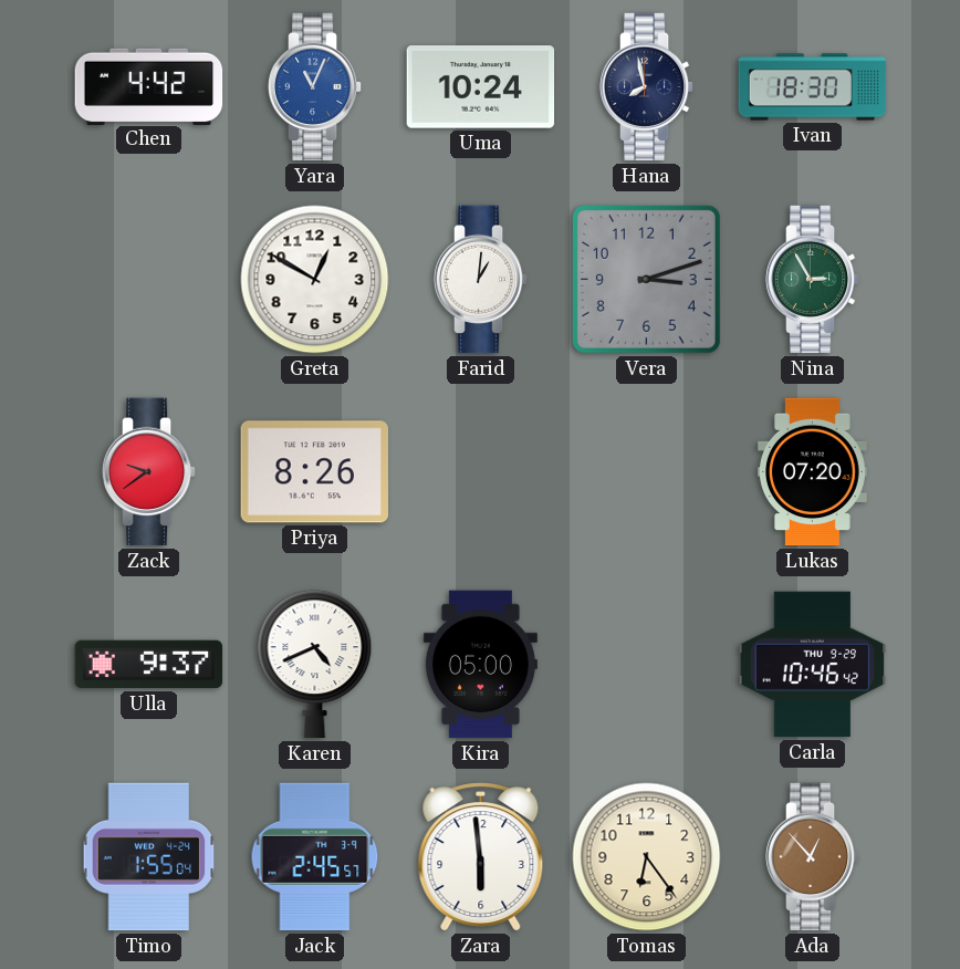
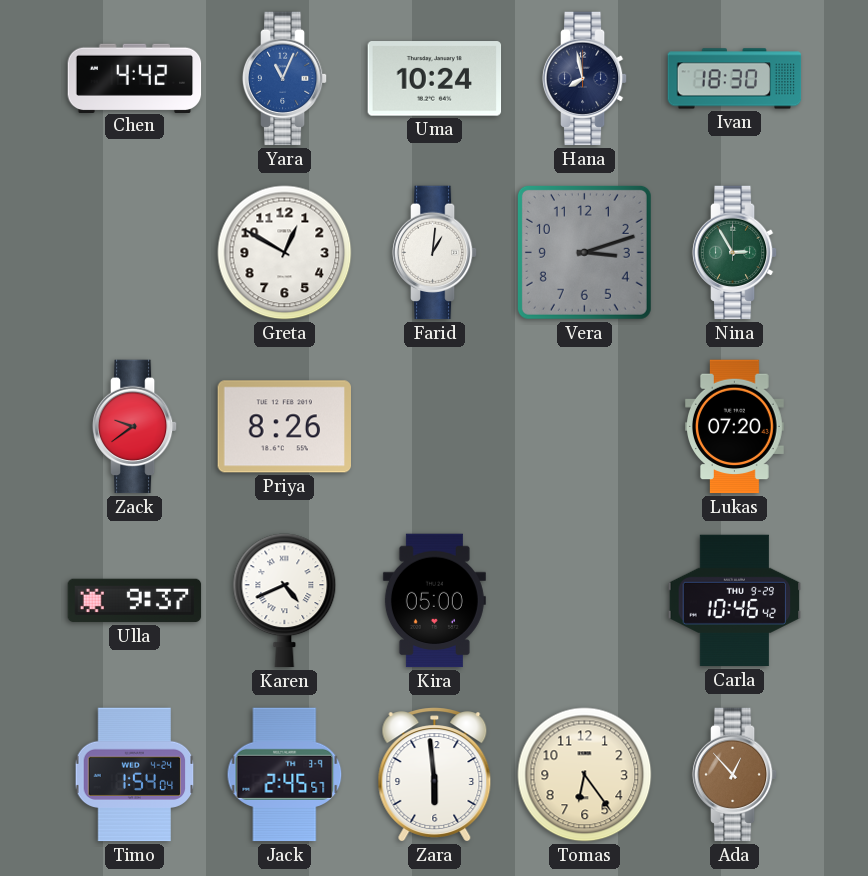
Timo: 1:55 -> 1:54 (135, 775)
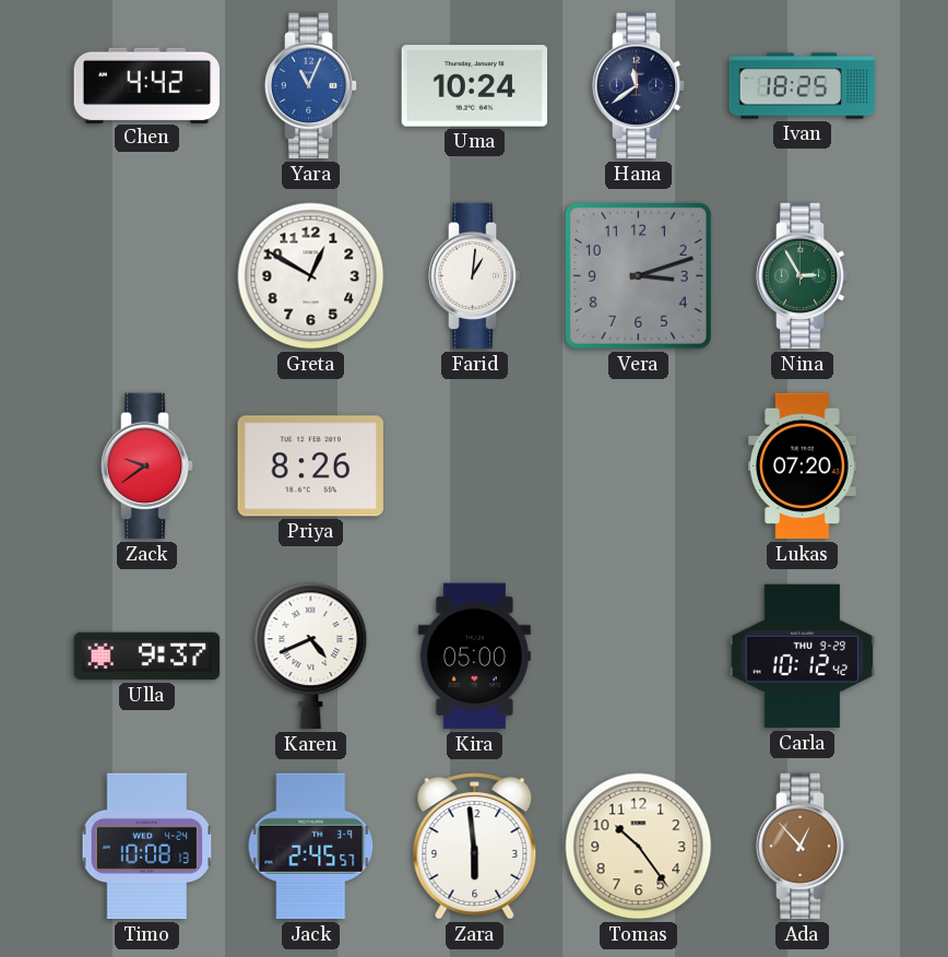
Hana: 7:58 -> 11:39 (639, 86)
Ivan: 18:30 -> 18:25 (803, 86)
Carla: 10:46 -> 10:12 (803, 657)
Timo: 1:54 -> 10:08 (147, 847)
Tomas: 6:24 -> 10:24 (639, 847)
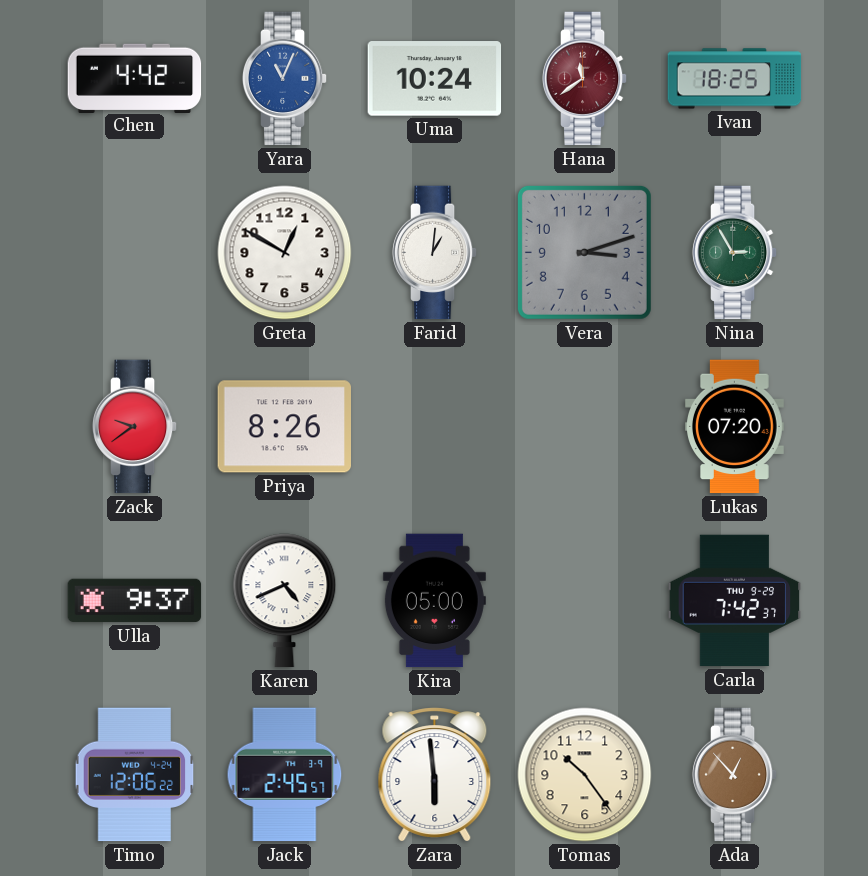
Hana dial: navy -> burgundy (585, 79)
Carla: 10:12 -> 7:42 (735, 601)
Timo: 10:08 -> 12:06 (135, 775)
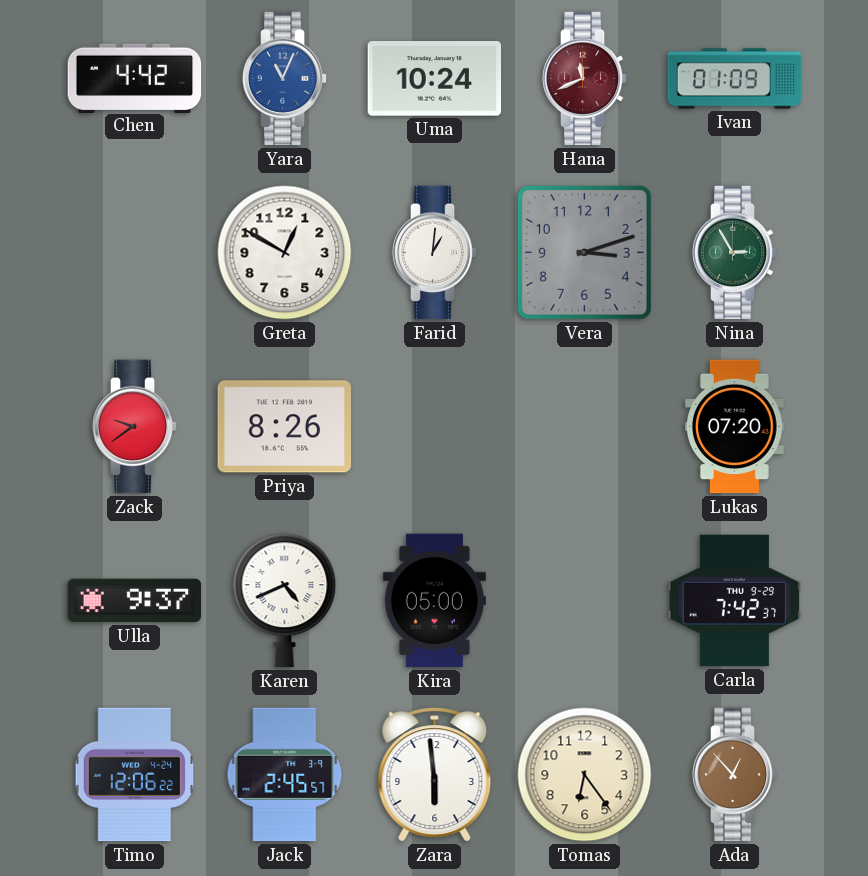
Hana: 11:39 -> 11:41 (585, 79)
Ivan: 18:25 -> 01:09 (735, 79)
Tomas: 10:24 -> 6:24 (585, 775)
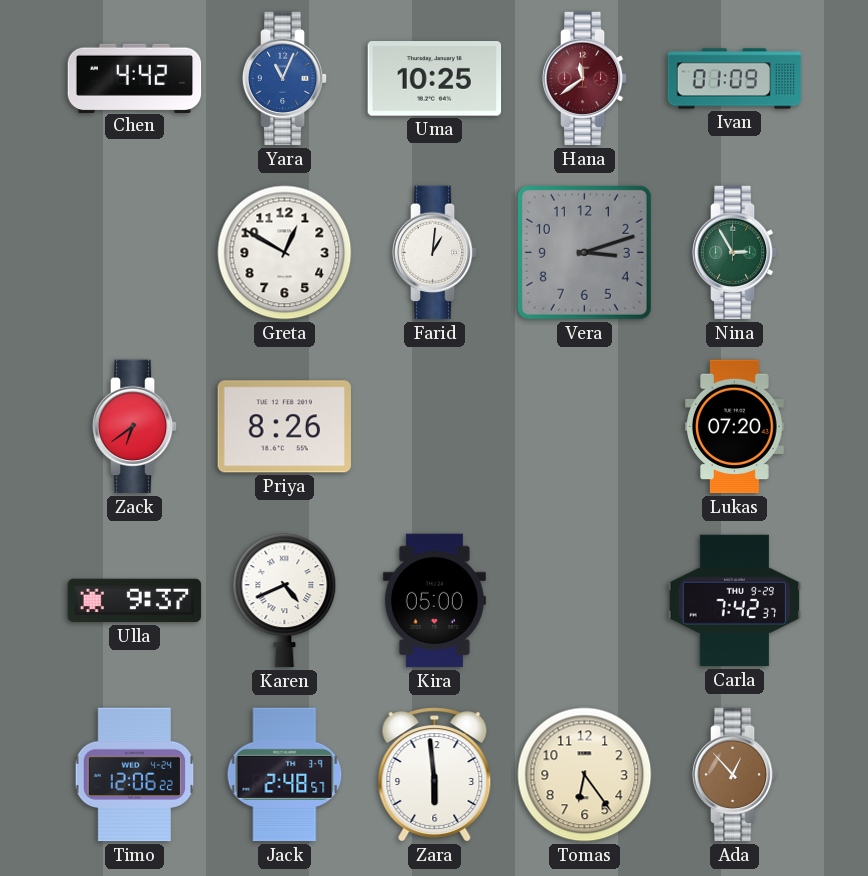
Uma: 10:24 -> 10:25 (435, 79)
Hana: 11:41 -> 11:39 (585, 79)
Zack: 9:39 -> 6:39 (135, 427)
Jack: 2:45 -> 2:48 (285, 775)
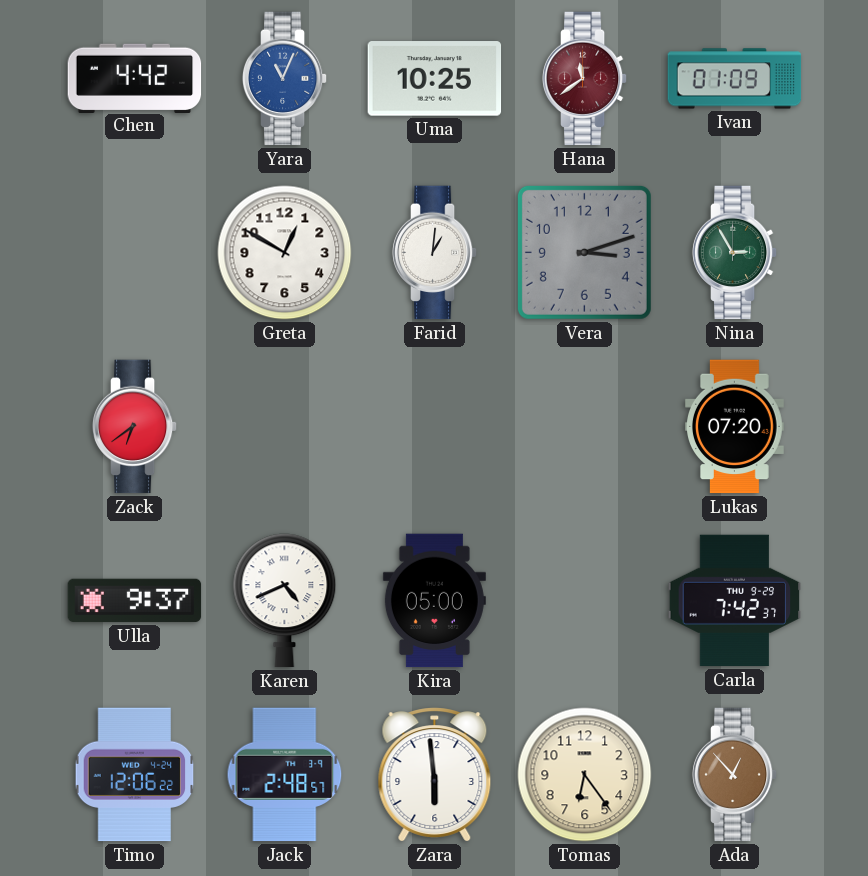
Priya: 8:26 -> none (284, 427)
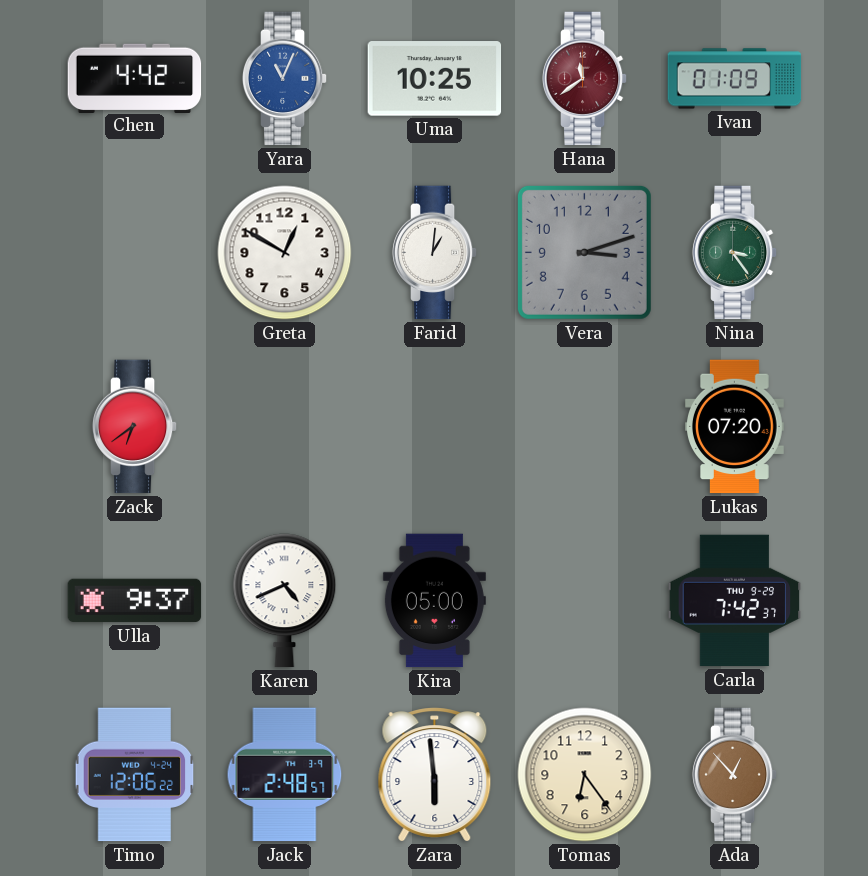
Nina: 2:55 -> 3:24 (735, 253)
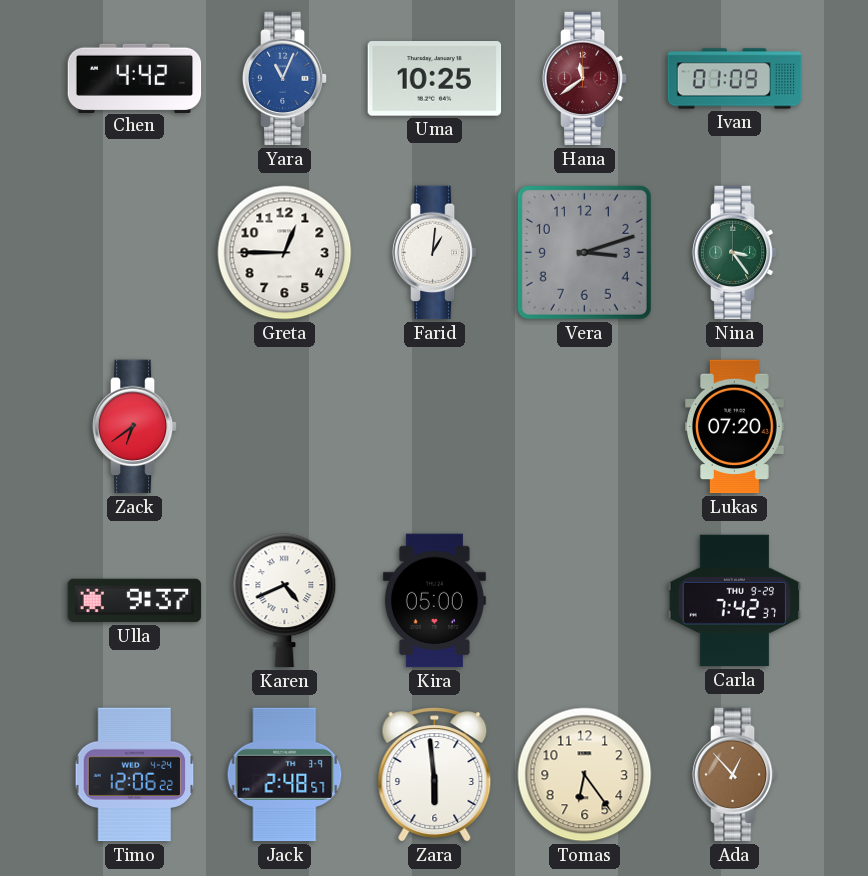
Greta: 12:50 -> 12:45 (285, 253)
